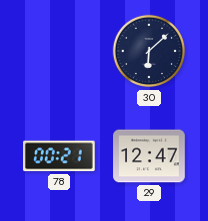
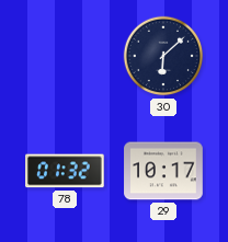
78: 00:21 -> 01:32 (66, 171)
29: 12:47 -> 10:17 (163, 171)
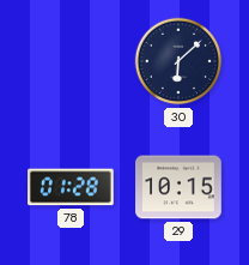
78: 01:32 -> 01:28 (72, 187)
29: 10:17 -> 10:15 (178, 187)
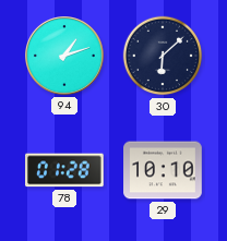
94: none -> 1:12 (65, 57)
29: 10:15 -> 10:10 (163, 170)
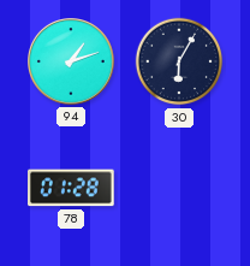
30: 6:08 -> 6:05 (179, 61)
29: 10:10 -> none (163, 170)
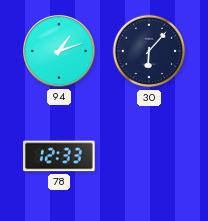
30: 6:05 -> 6:07 (149, 51)
78: 01:28 -> 12:33 (60, 156)
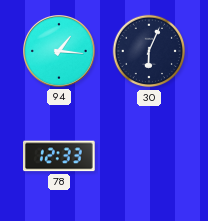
94: 1:12 -> 1:16 (60, 52)
30: 6:07 -> 6:04 (149, 51)
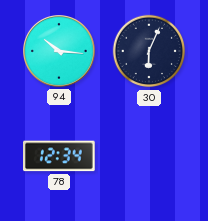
94: 1:16 -> 10:16 (60, 52)
78: 12:33 -> 12:34 (60, 156)
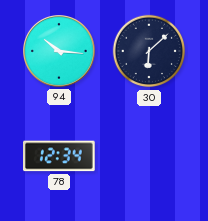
30: 6:04 -> 6:08 (149, 51)
